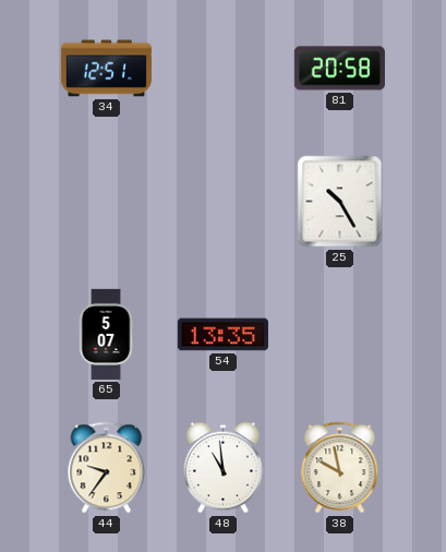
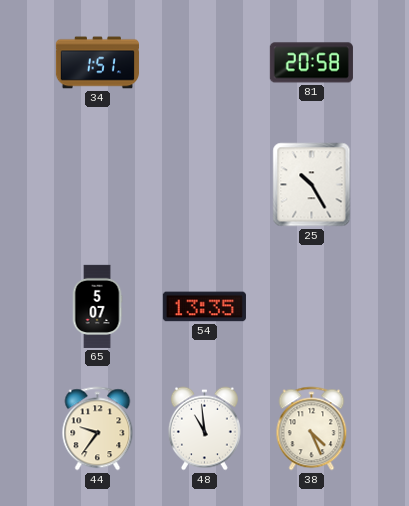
34: 12:51 -> 1:51 (97, 63)
38: 9:58 -> 4:26 (312, 429)
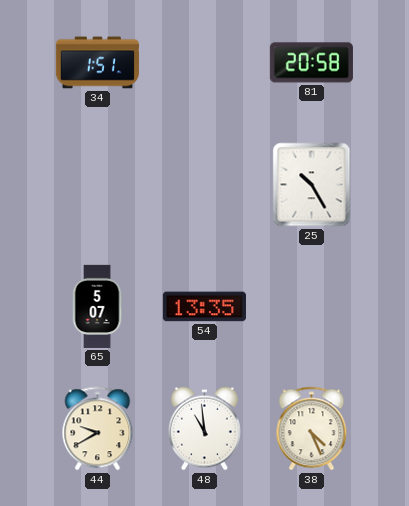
44: 9:36 -> 9:40 (98, 429)
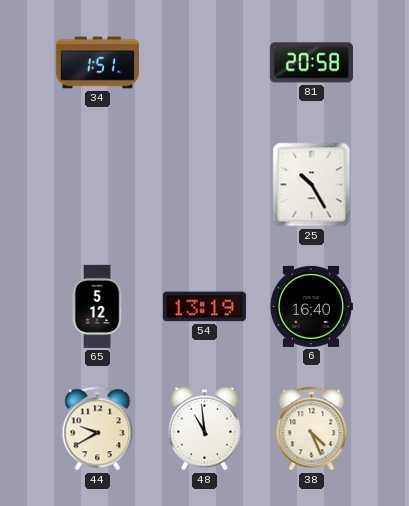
65: 5:07 -> 5:12 (97, 306)
54: 13:35 -> 13:19 (204, 307)
6: none -> 16:40 (311, 306)
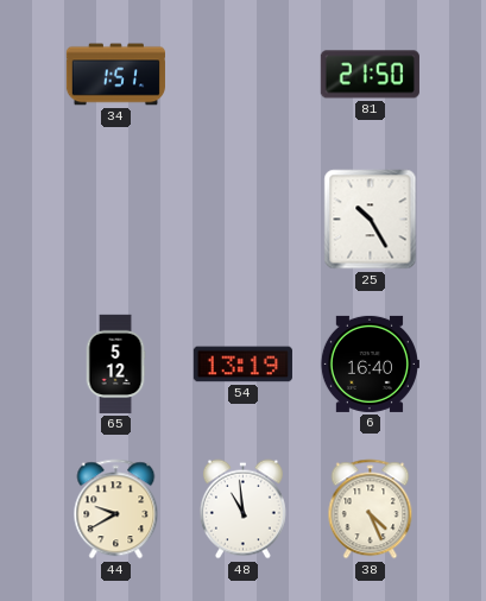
81: 20:58 -> 21:50 (370, 75)
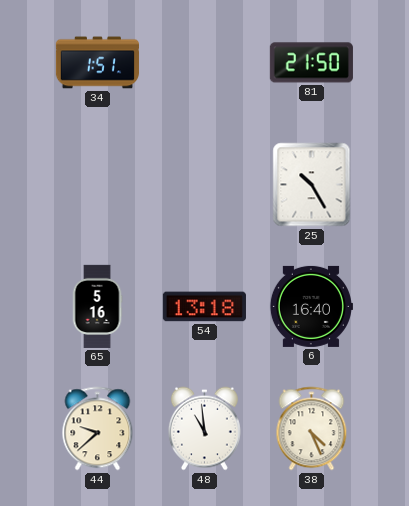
65: 5:12 -> 5:16 (97, 306)
54: 13:19 -> 13:18 (204, 307)
44: 9:40 -> 9:38 (98, 429)
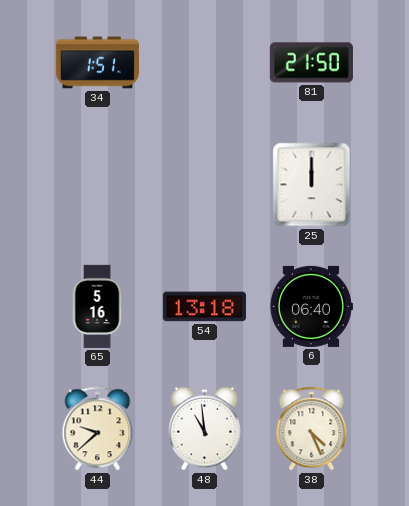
25: 10:25 -> 12:00 (312, 185)
6: 16:40 -> 06:40 (311, 306)
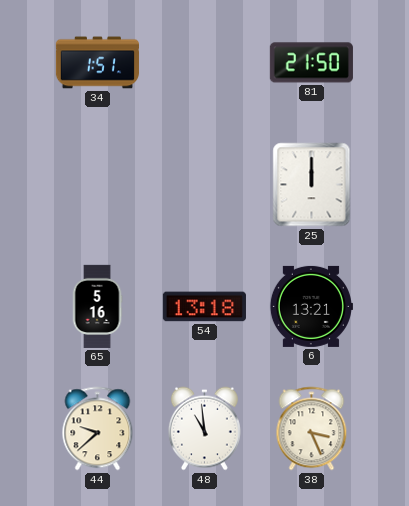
6: 06:40 -> 13:21 (311, 306)
38: 4:26 -> 3:26 (312, 429)
